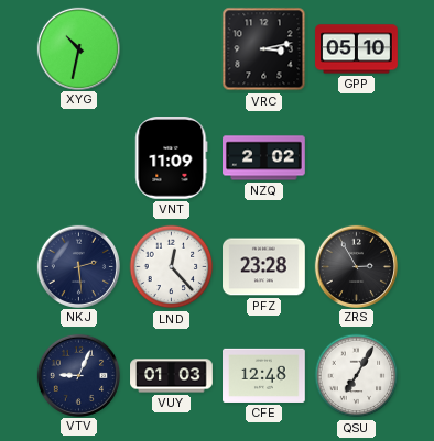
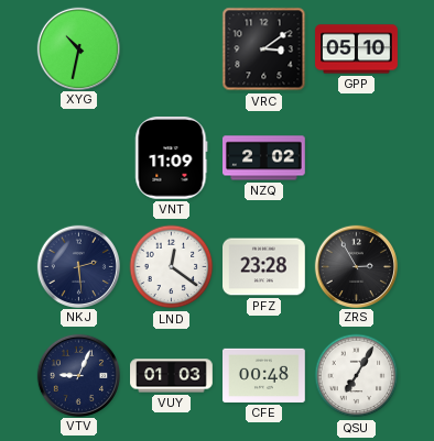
VRC: 3:13 -> 3:09 (264, 49)
LND: 12:23 -> 12:21 (172, 267)
CFE: 12:48 -> 00:48 (264, 375)
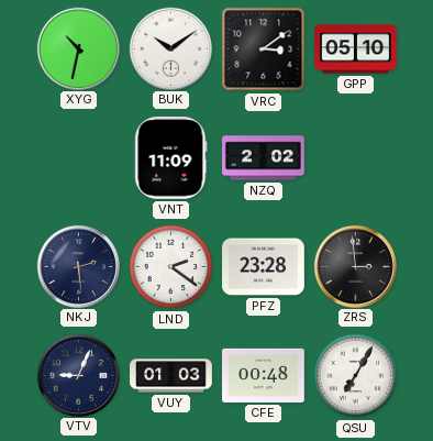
BUK: none -> 10:09 (170, 48)
LND: 12:21 -> 2:21 (171, 267)
ZRS: 2:55 -> 2:59 (355, 266)
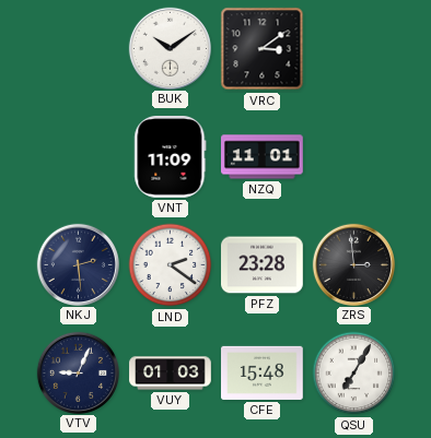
XYG: 10:32 -> none (78, 48)
GPP: 05:10 -> none (356, 49)
NZQ: 2:02 -> 11:01 (263, 157)
CFE: 00:48 -> 15:48 (263, 372)
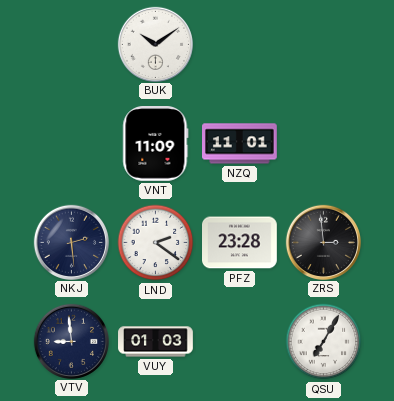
VRC: 3:09 -> none (263, 49)
VTV: 9:04 -> 8:59 (71, 341)
CFE: 15:48 -> none (263, 372)
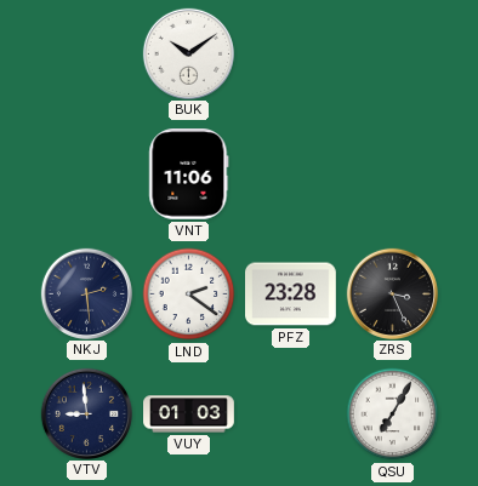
VNT: 11:09 -> 11:06 (189, 175)
NZQ: 11:01 -> none (240, 144)
ZRS: 2:59 -> 3:26 (392, 293)
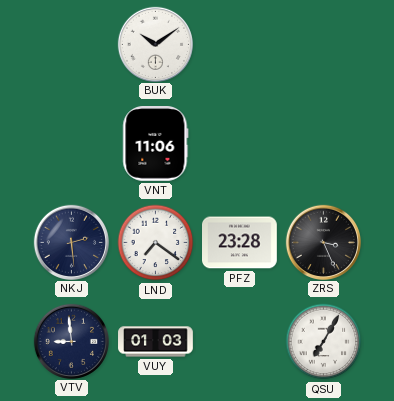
LND: 2:21 -> 7:21 (156, 243)
